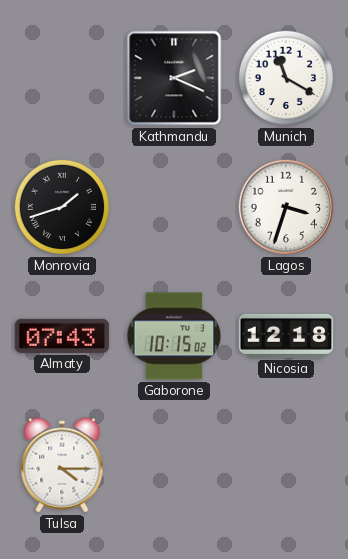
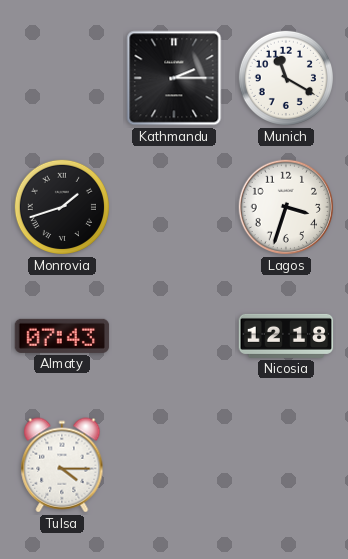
Kathmandu: 2:19 -> 2:15 (174, 78)
Gaborone: 10:15 -> none (174, 336)
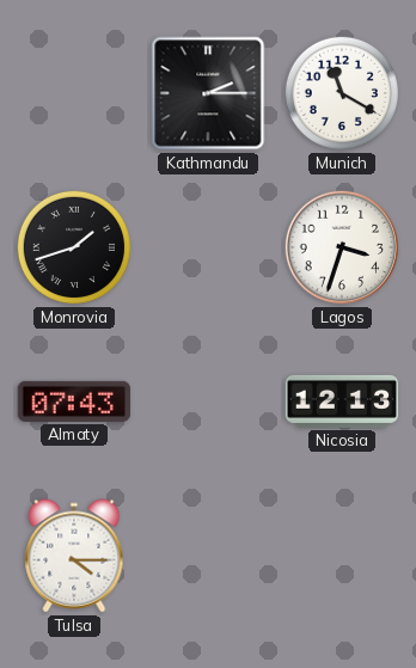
Nicosia: 12:18 -> 12:13 (342, 402)
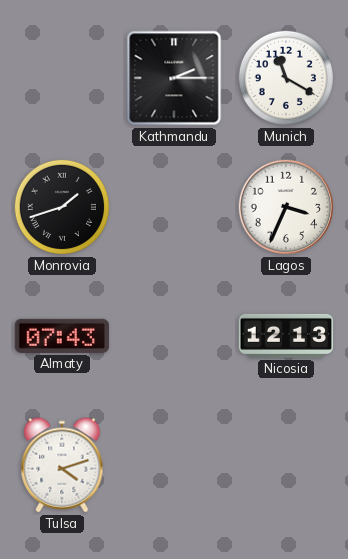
Lagos: 3:33 -> 3:34 (286, 207)
Tulsa: 4:15 -> 4:12 (62, 465)
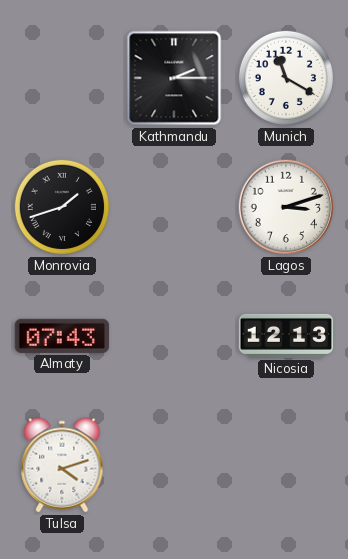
Lagos: 3:34 -> 3:12 (286, 207)
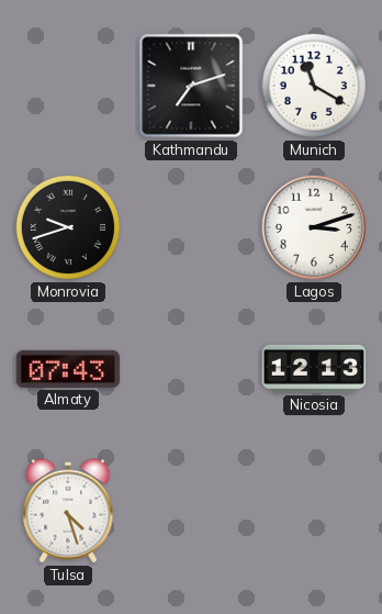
Kathmandu: 2:15 -> 7:12 (191, 86)
Monrovia: 1:42 -> 9:42 (68, 227)
Tulsa: 4:12 -> 4:27 (68, 511)
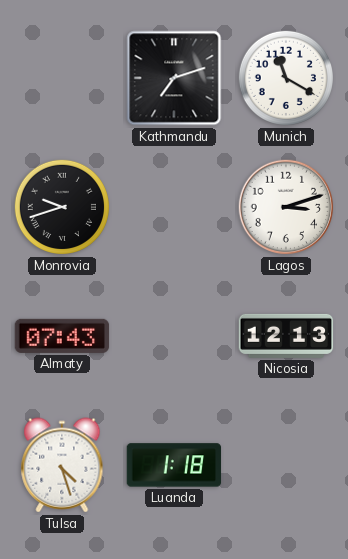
Luanda: none -> 1:18 (174, 465)
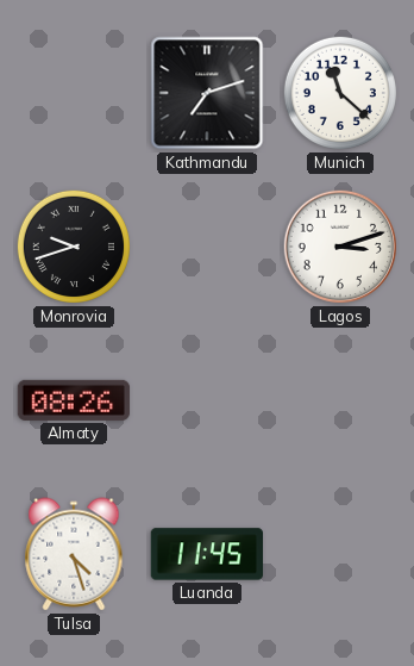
Munich: 11:20 -> 11:22 (340, 93)
Almaty: 07:43 -> 08:26 (74, 400)
Nicosia: 12:13 -> none (286, 336)
Luanda: 1:18 -> 11:45 (207, 554)
